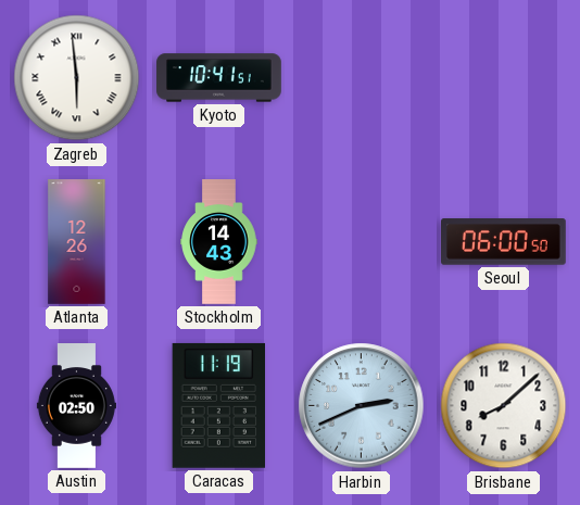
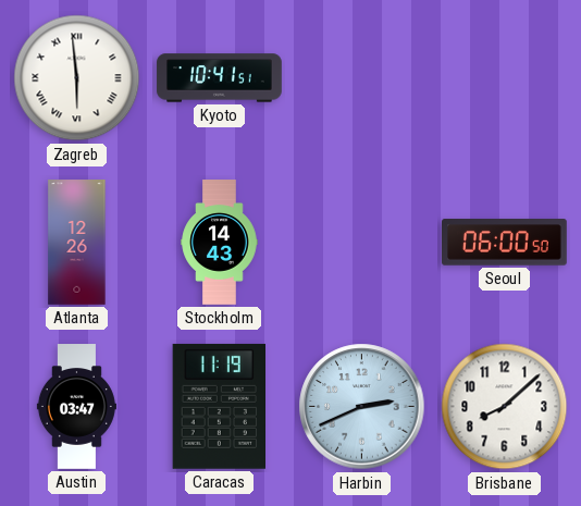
Austin: 02:50 -> 03:47 (76, 407)
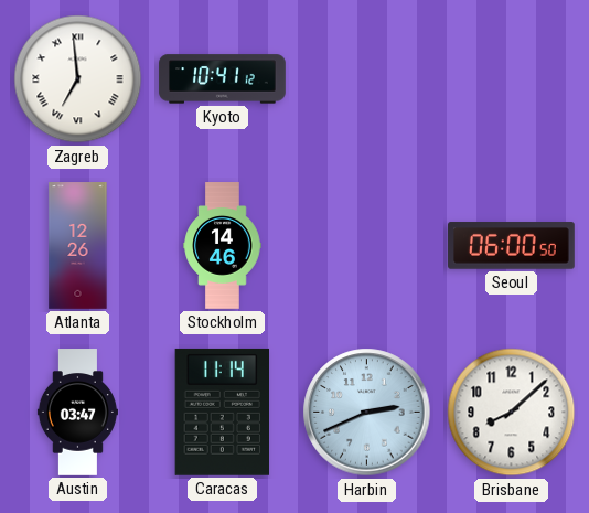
Zagreb: 5:59 -> 6:59 (78, 79)
Kyoto: 10:41:51 -> 10:41:12 (223, 79)
Stockholm: 14:43 -> 14:46 (223, 246)
Caracas: 11:19 -> 11:14 (222, 412)
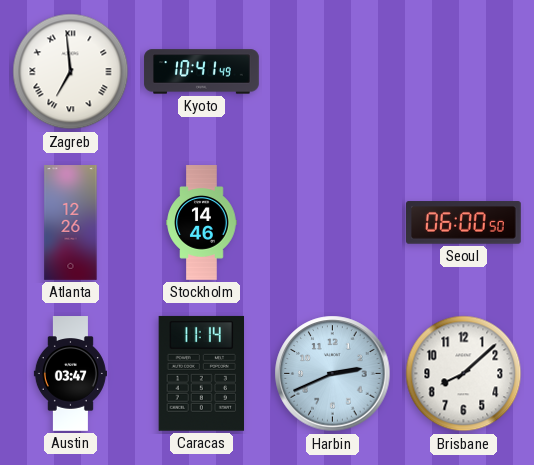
Kyoto: 10:41:12 -> 10:41:49 (202, 72)
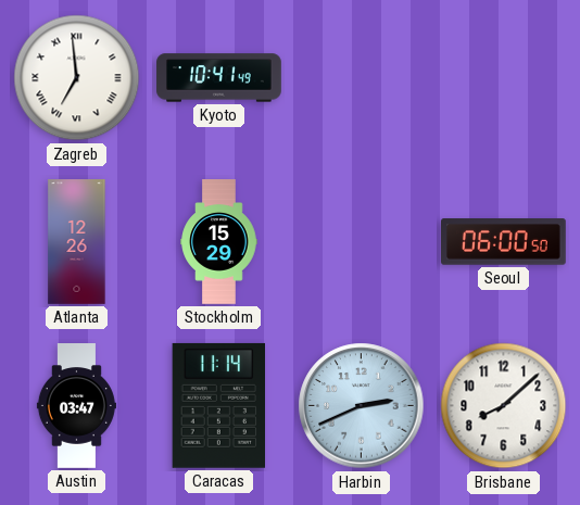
Stockholm: 14:46 -> 15:29 (219, 242)
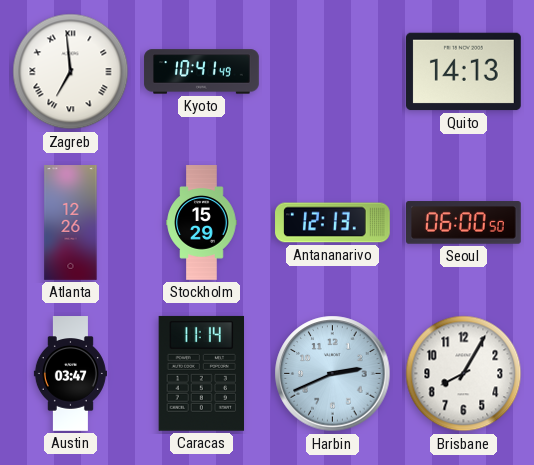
Quito: none -> 14:13 (464, 72)
Antananarivo: none -> 12:13 (333, 223)
Brisbane: 8:08 -> 8:05 (464, 374)
